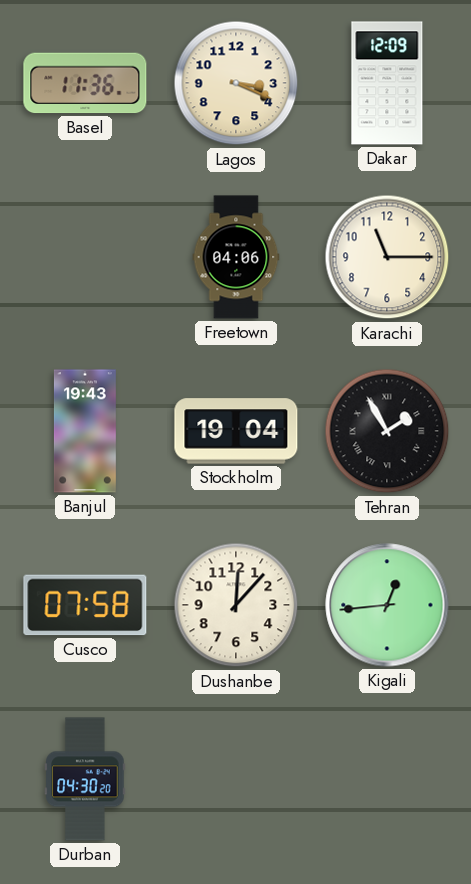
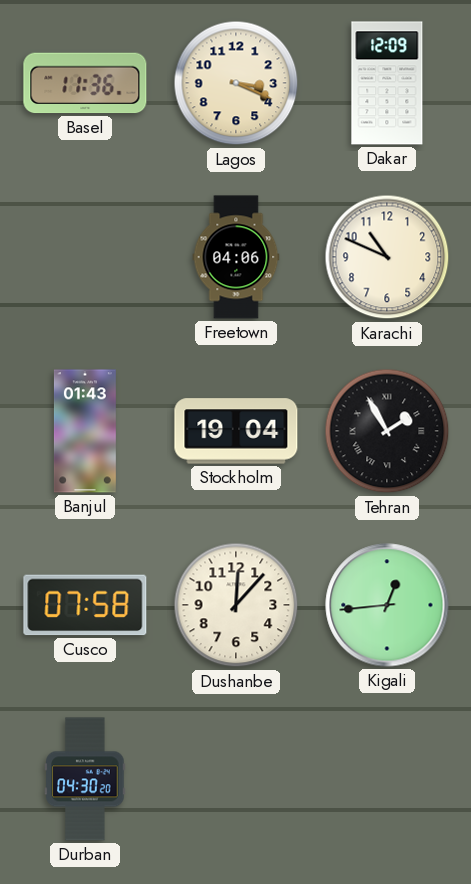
Karachi: 11:15 -> 10:49 (387, 257)
Banjul: 19:43 -> 01:43 (85, 431)
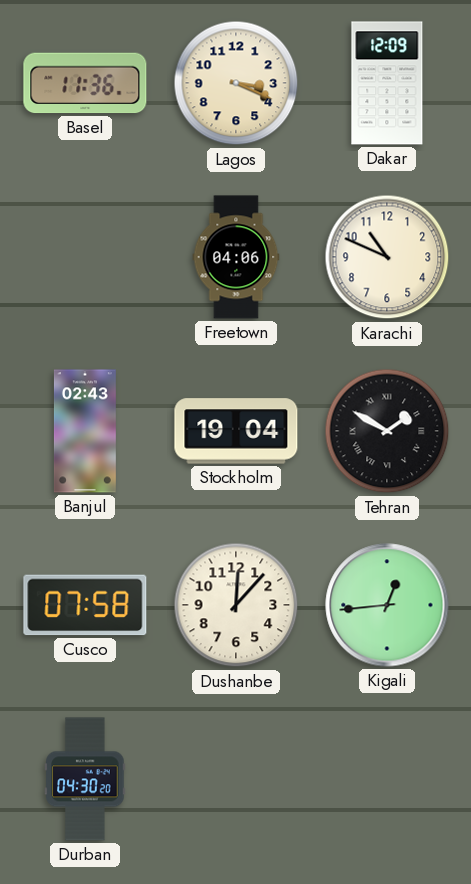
Banjul: 01:43 -> 02:43 (85, 431)
Tehran: 1:55 -> 1:50 (387, 431)
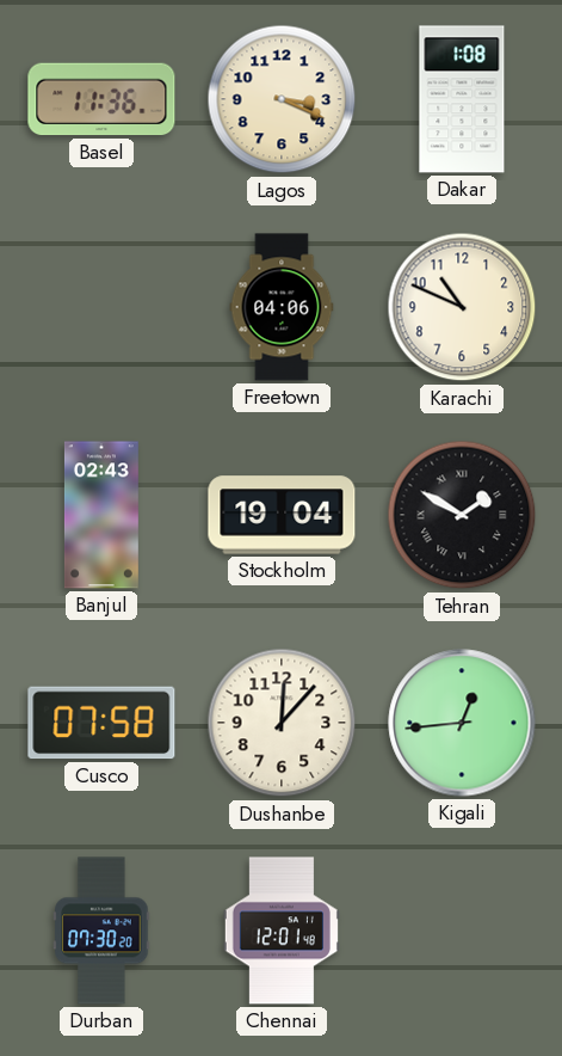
Dakar: 12:09 -> 1:08 (462, 99)
Durban: 04:30 -> 07:30 (101, 931)
Chennai: none -> 12:01 (282, 931)
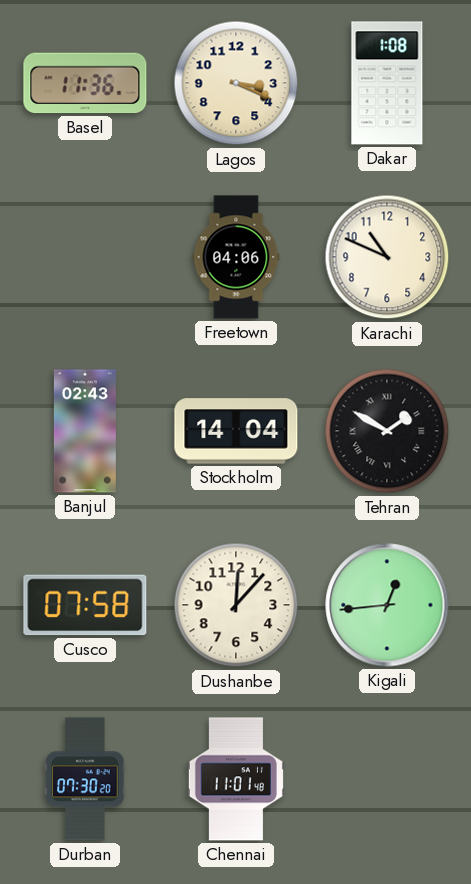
Stockholm: 19:04 -> 14:04 (236, 431)
Chennai: 12:01 -> 11:01 (236, 779)
